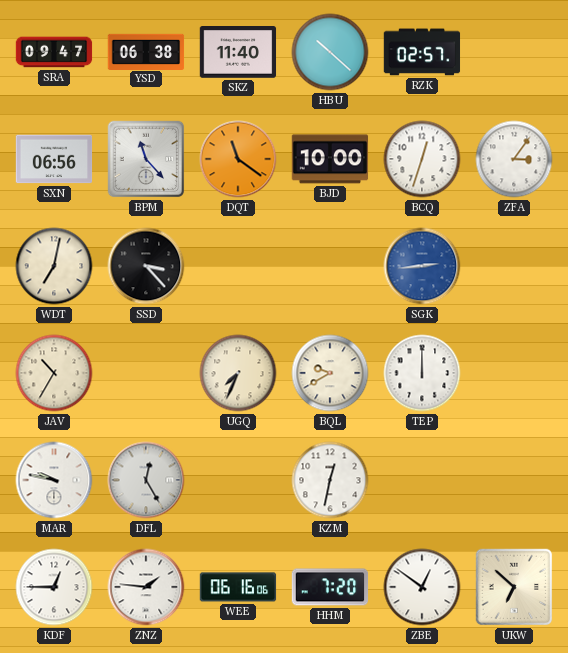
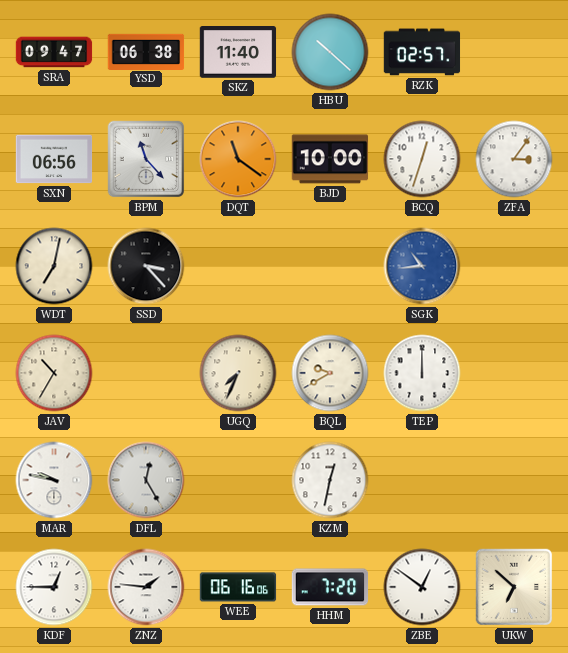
SGK: 2:44 -> 10:44 (422, 266)
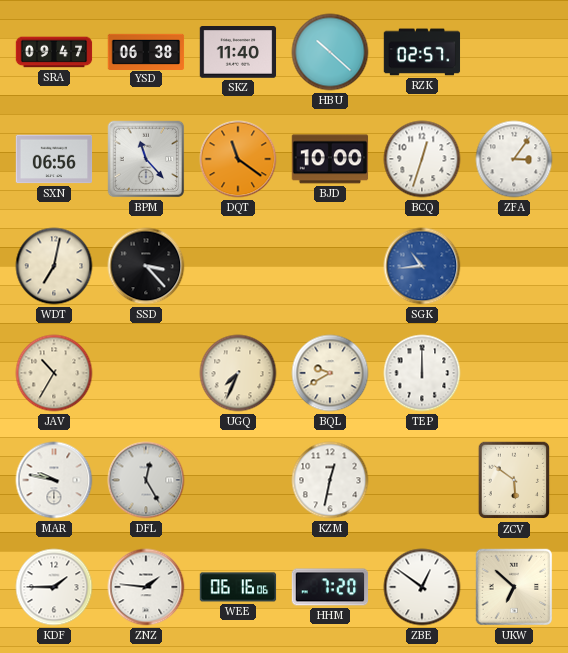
ZCV: none -> 5:51 (514, 480)
KDF: 12:45 -> 1:45 (54, 587)
